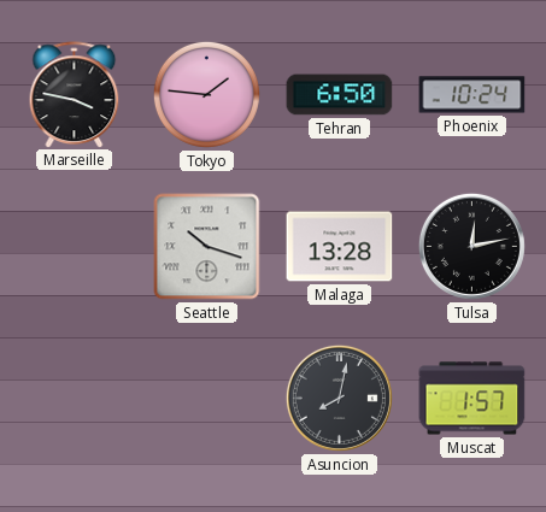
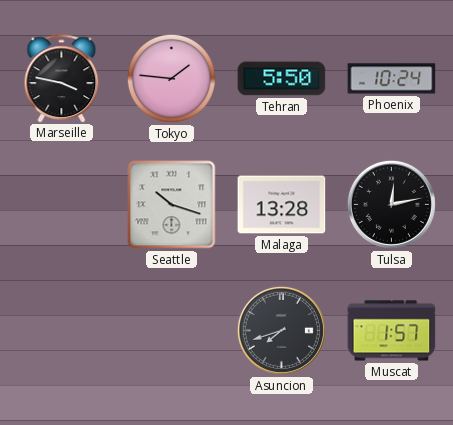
Tehran: 6:50 -> 5:50 (282, 79)
Asuncion: 8:02 -> 7:42 (281, 330)
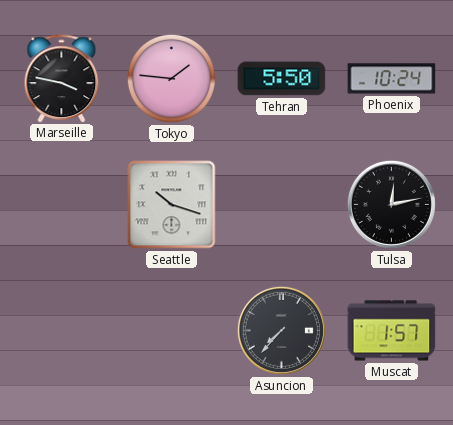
Malaga: 13:28 -> none (282, 205)
Asuncion: 7:42 -> 7:37 (281, 330)
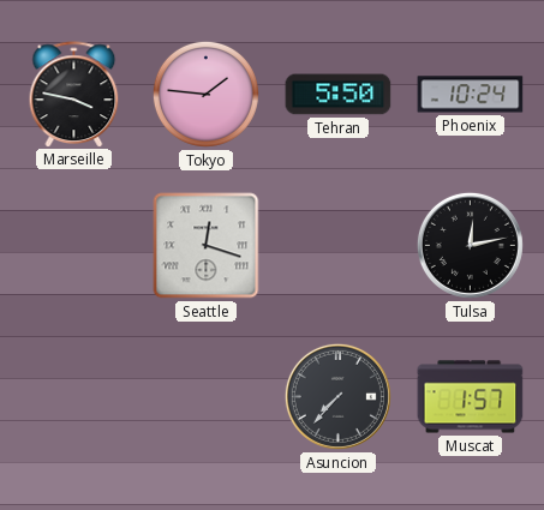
Seattle: 10:18 -> 12:18 (207, 246)
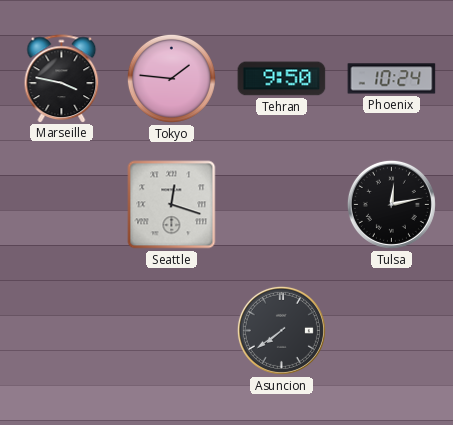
Tehran: 5:50 -> 9:50 (282, 79)
Asuncion: 7:37 -> 7:39 (281, 330)
Muscat: 1:57 -> none (471, 397)
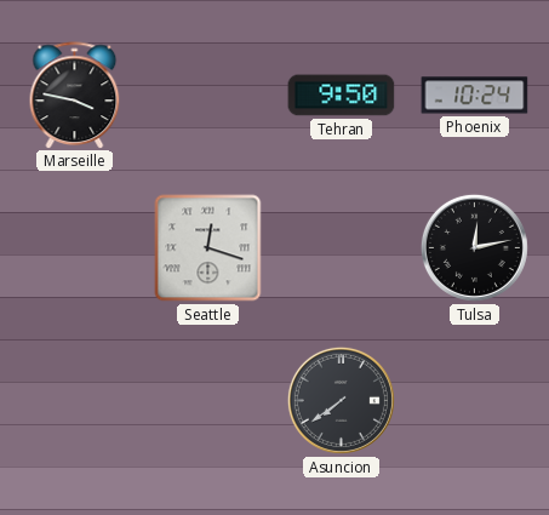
Tokyo: 1:46 -> none (171, 78)
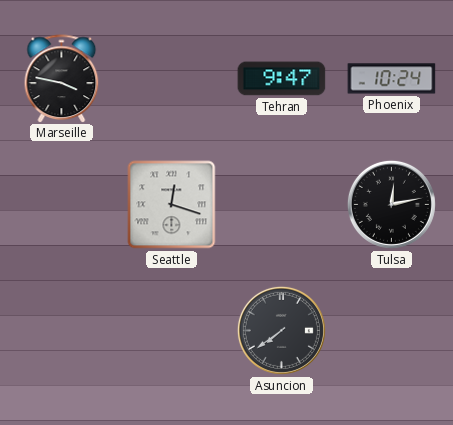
Tehran: 9:50 -> 9:47 (282, 79)
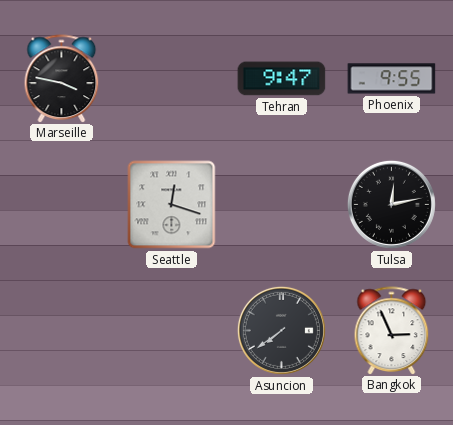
Phoenix: 10:24 -> 9:55 (392, 79)
Bangkok: none -> 2:56 (392, 330)
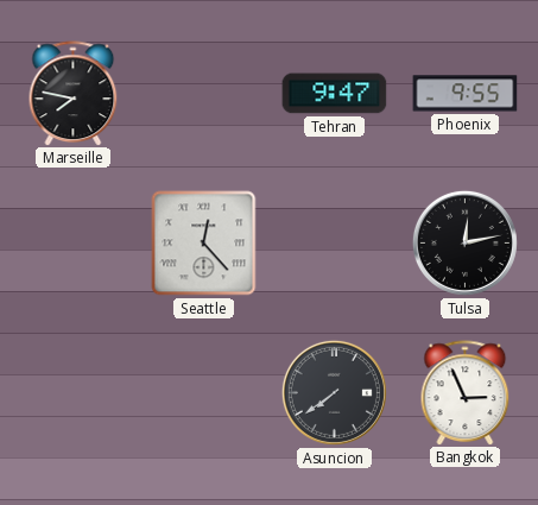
Marseille: 3:47 -> 7:47 (74, 93)
Seattle: 12:18 -> 12:23 (204, 244)
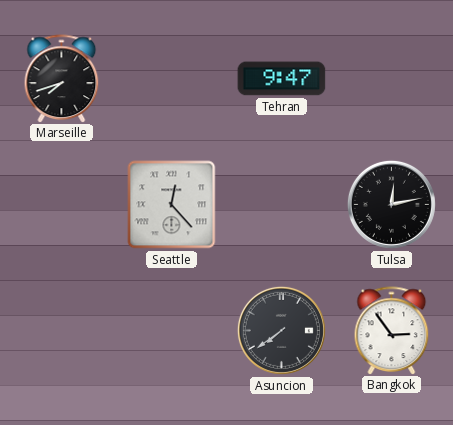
Marseille: 7:47 -> 7:42 (62, 78)
Phoenix: 9:55 -> none (466, 94)
Bangkok: 2:56 -> 2:54 (392, 330)
